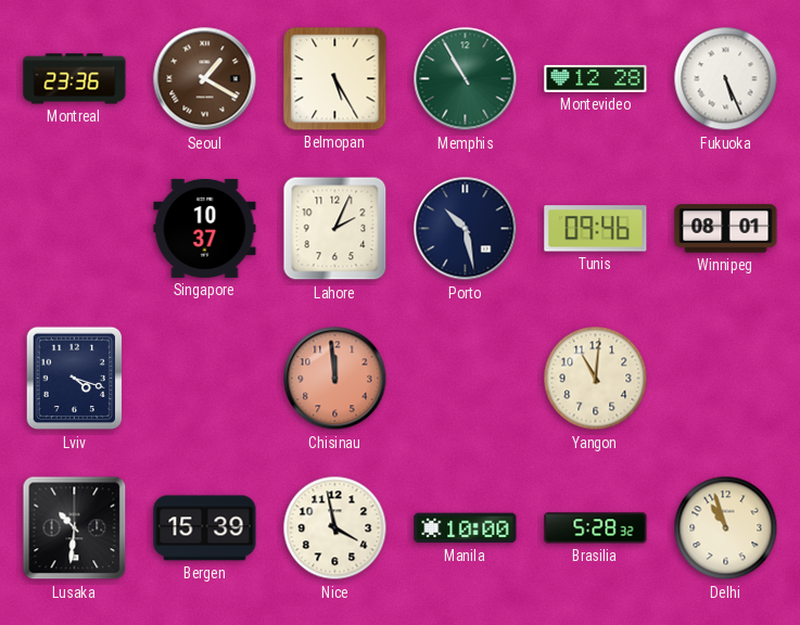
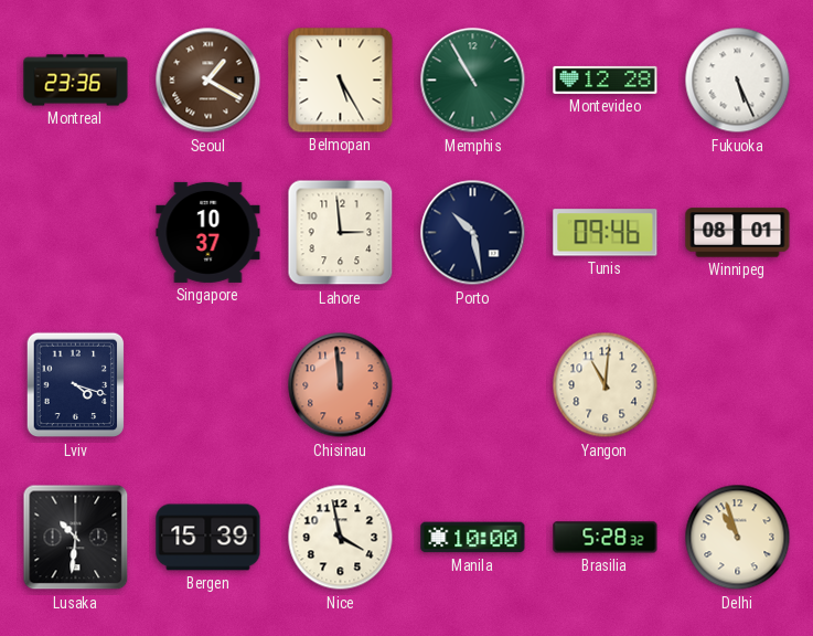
Lahore: 2:04 -> 2:59 (341, 233)
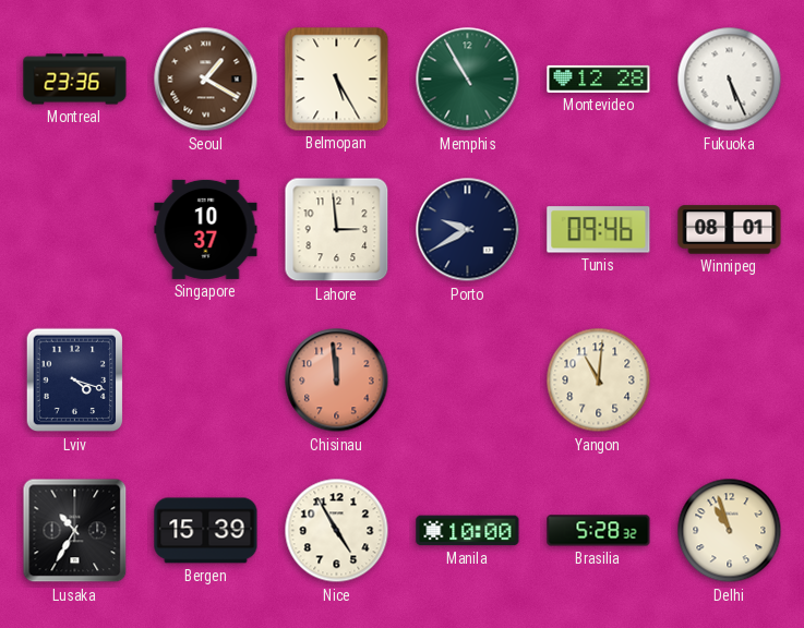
Porto: 10:28 -> 9:40 (468, 230)
Lusaka: 10:31 -> 10:35 (75, 531)
Nice: 3:58 -> 4:55 (337, 531)
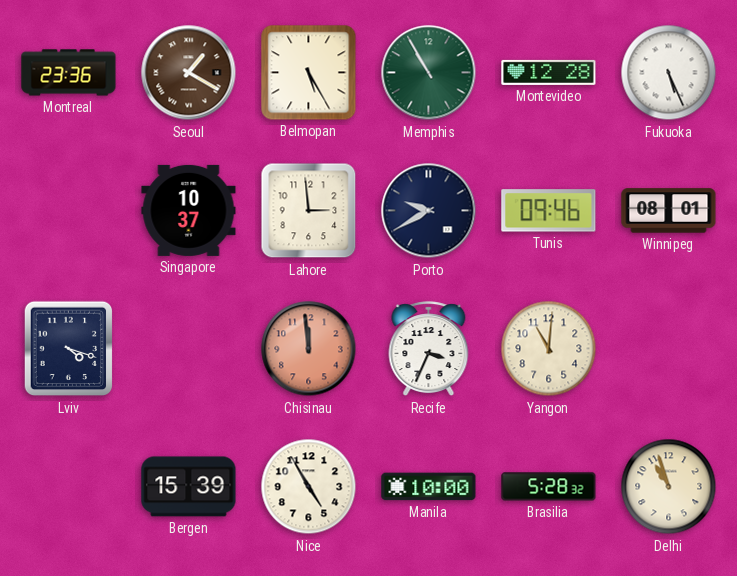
Recife: none -> 3:34 (429, 349)
Lusaka: 10:35 -> none (75, 531)
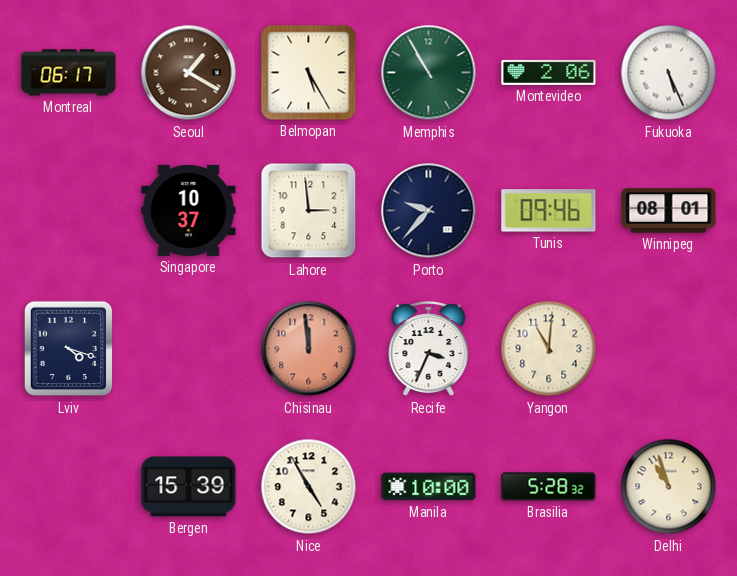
Montreal: 23:36 -> 06:17 (69, 73)
Montevideo: 12:28 -> 2:06 (549, 72)
Porto: 9:40 -> 9:37 (429, 211)
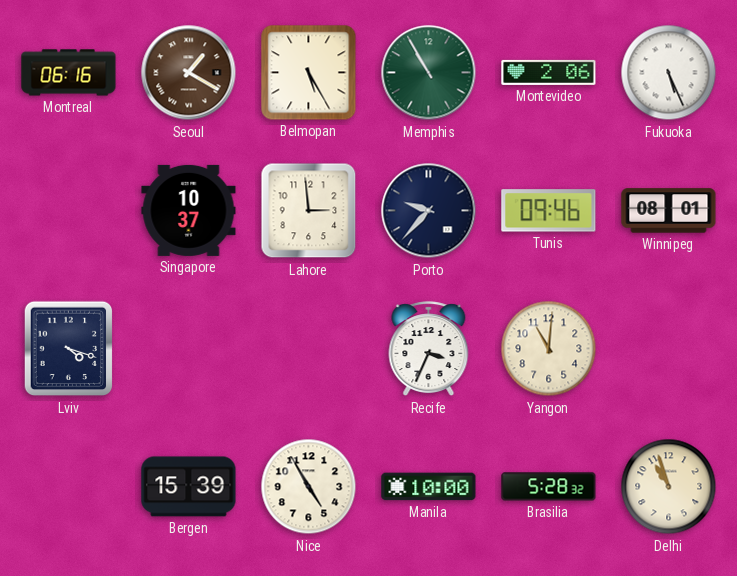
Montreal: 06:17 -> 06:16 (69, 73)
Chisinau: 11:59 -> none (309, 349)
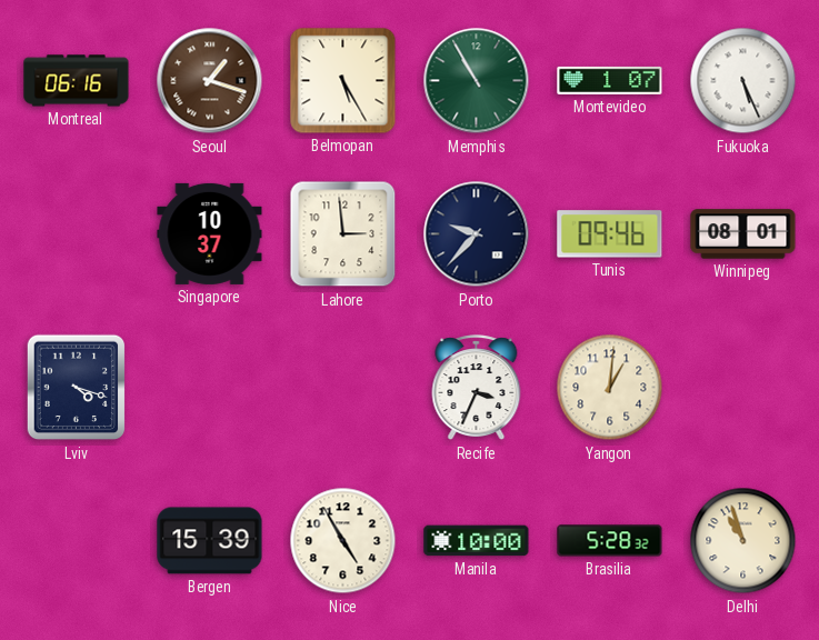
Seoul: 1:20 -> 1:18 (210, 81)
Montevideo: 2:06 -> 1:07 (610, 80)
Yangon: 11:01 -> 1:01 (610, 388)
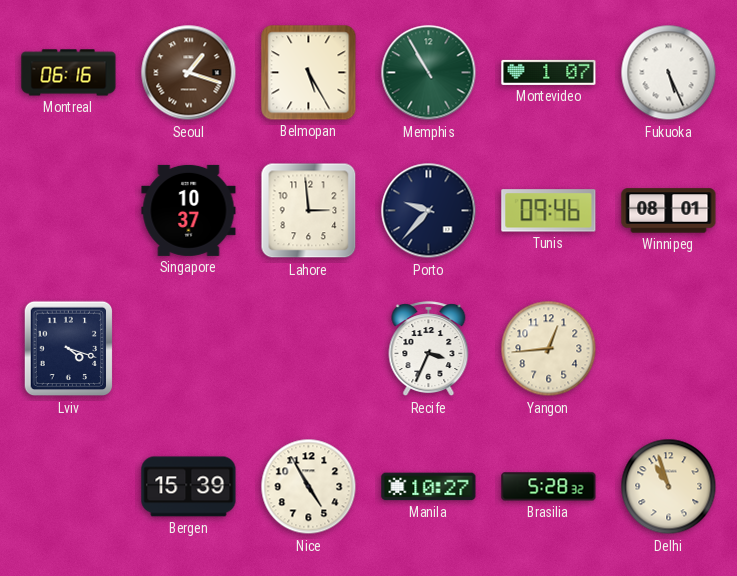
Yangon: 1:01 -> 12:44 (549, 349)
Manila: 10:00 -> 10:27 (429, 487)
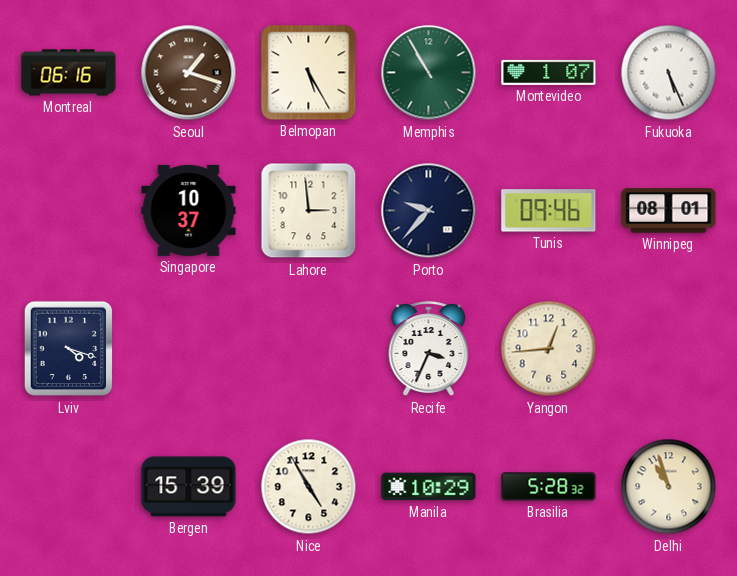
Manila: 10:27 -> 10:29 (429, 487)
